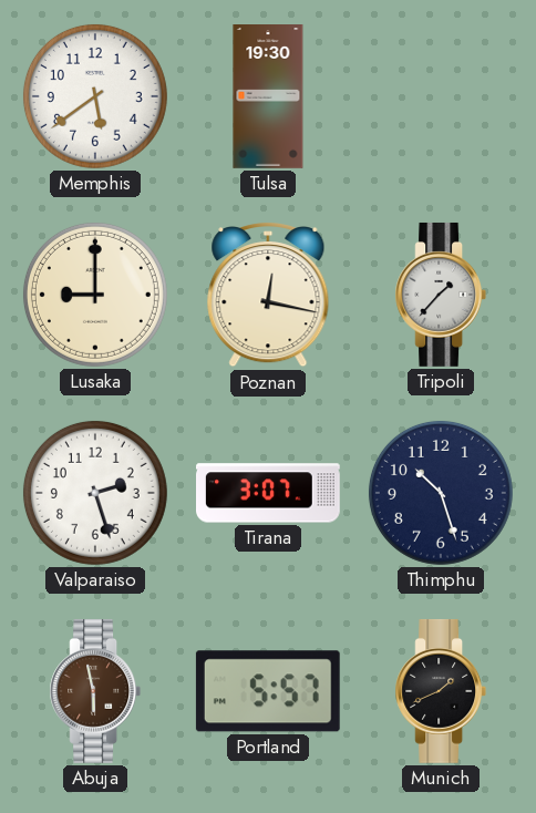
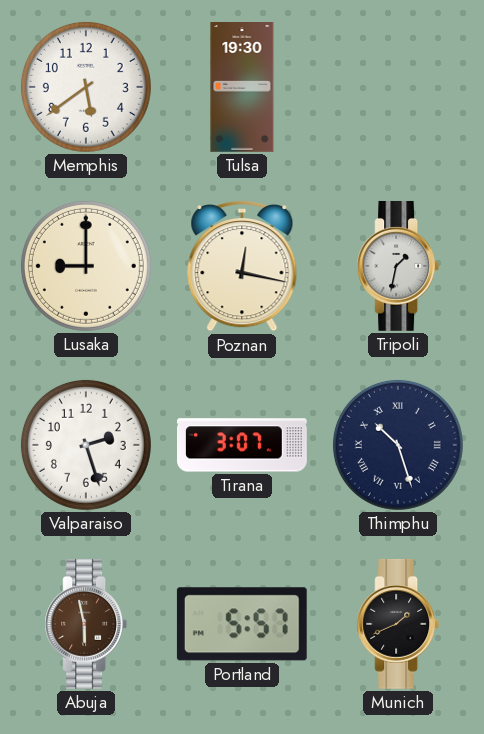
Tripoli: 1:37 -> 1:32 (398, 266)
Thimphu numerals: Arabic -> Roman (398, 445)
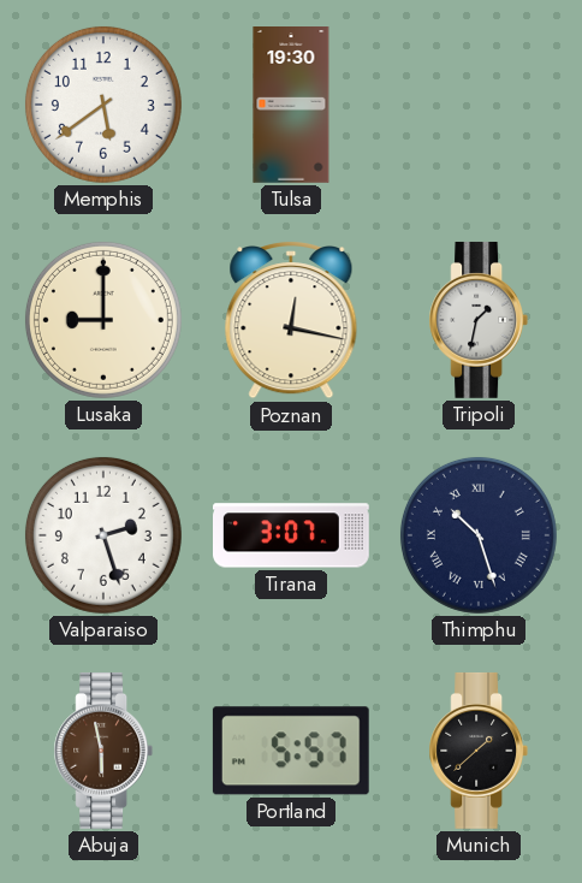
Munich: 1:41 -> 1:38 (479, 751)
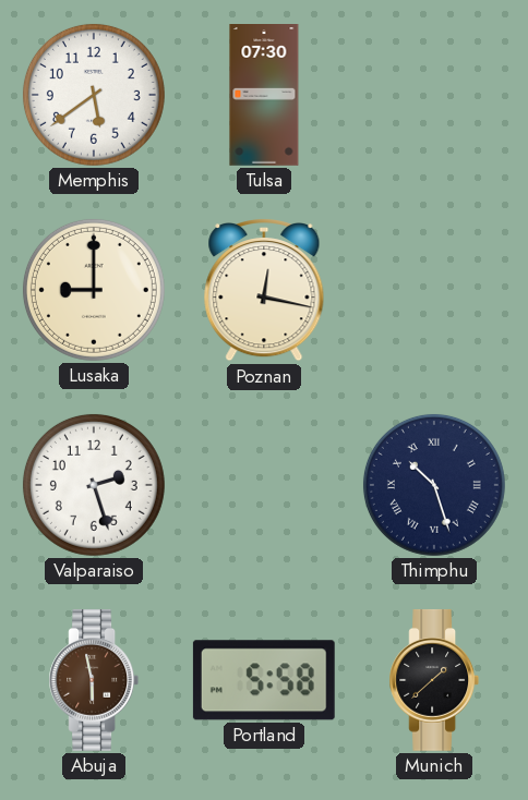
Tulsa: 19:30 -> 07:30 (264, 96)
Tripoli: 1:32 -> none (479, 320)
Tirana: 3:07 -> none (292, 535)
Portland: 5:57 -> 5:58 (264, 680)
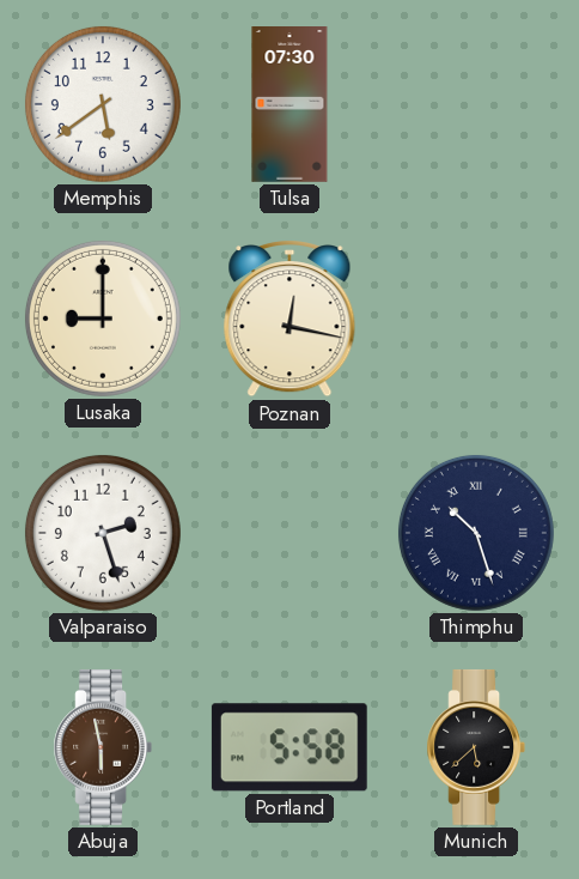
Munich: 1:38 -> 5:38 (476, 747)
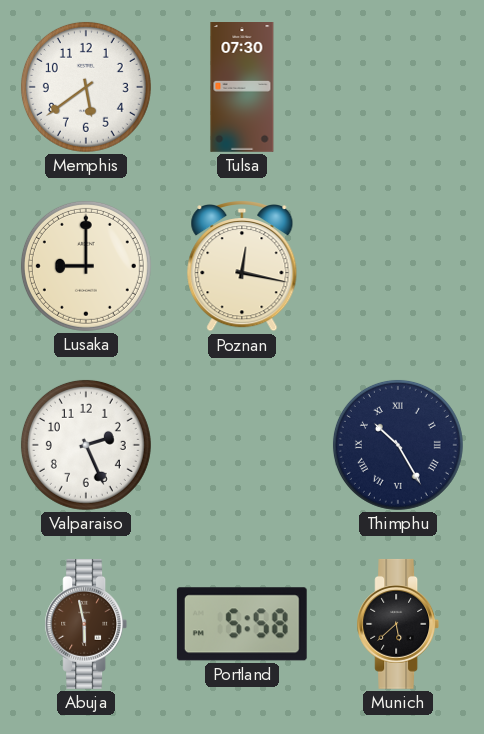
Valparaiso: 2:27 -> 2:26 (86, 445)
Thimphu: 10:27 -> 10:25 (398, 445)
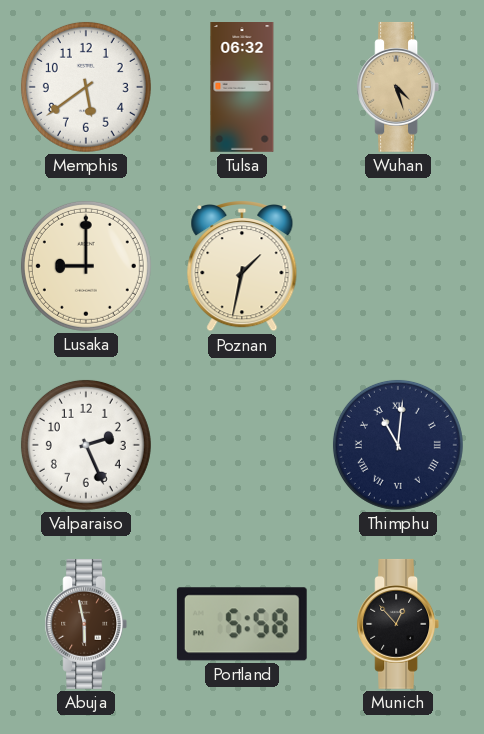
Tulsa: 07:30 -> 06:32 (242, 88)
Wuhan: none -> 4:27 (398, 87)
Poznan: 12:17 -> 1:32 (242, 267)
Thimphu: 10:25 -> 11:01 (398, 445)
Munich: 5:38 -> 12:53 (398, 624)
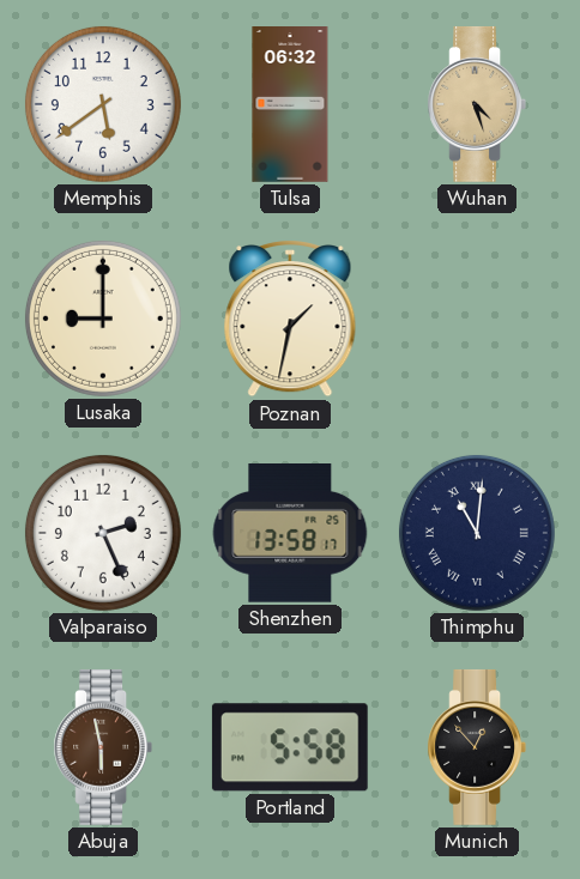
Shenzhen: none -> 13:58 (290, 534)
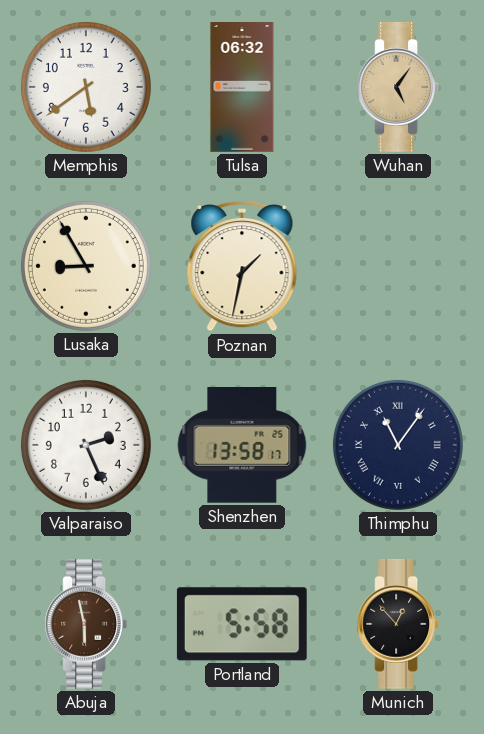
Wuhan: 4:27 -> 5:06 (398, 87)
Lusaka: 9:00 -> 8:55 (86, 266)
Thimphu: 11:01 -> 11:06 (398, 445)
